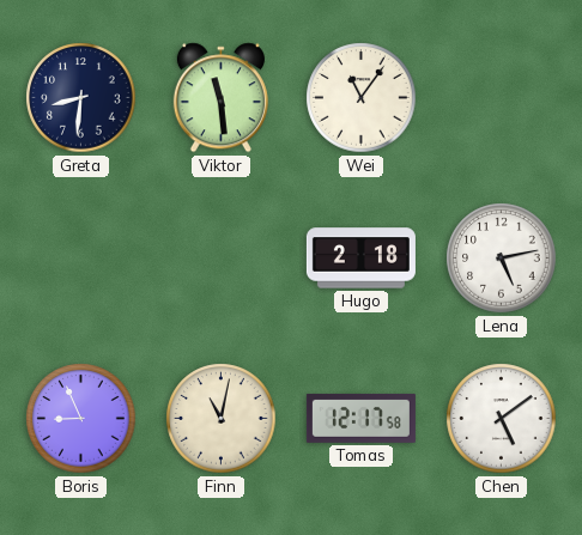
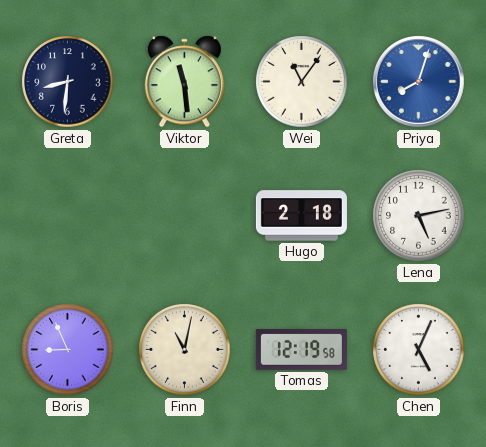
Priya: none -> 8:03 (419, 82)
Tomas: 12:17 -> 12:19 (301, 349)
Chen: 5:09 -> 5:04 (419, 350)
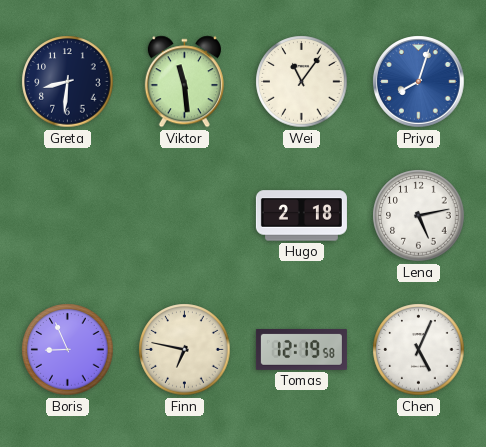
Finn: 11:02 -> 6:47 (185, 350)
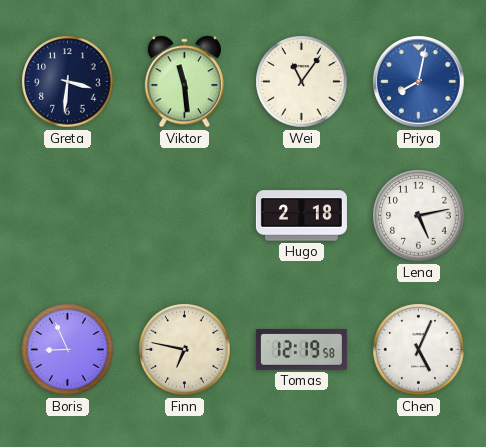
Greta: 8:31 -> 3:31 (68, 82)
Priya: 8:03 -> 8:02 (419, 82)
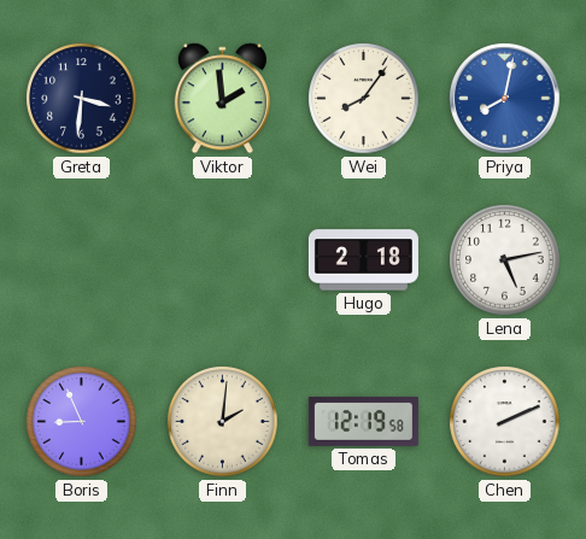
Viktor: 11:29 -> 1:59 (222, 99)
Wei: 11:06 -> 8:06 (364, 99)
Finn: 6:47 -> 2:01 (223, 422)
Chen: 5:04 -> 2:11 (505, 422)
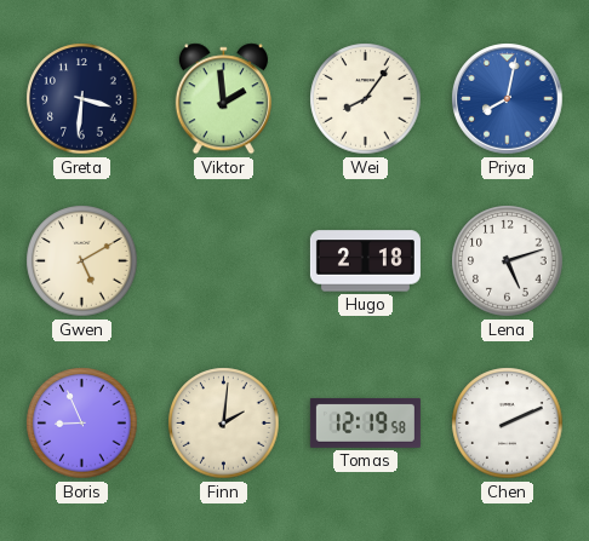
Gwen: none -> 5:10 (82, 261)
Lena: 5:13 -> 5:12 (508, 261)
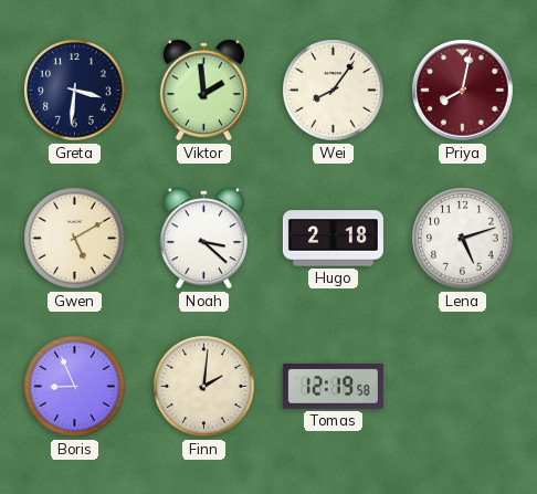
Priya dial: blue -> burgundy (463, 91)
Noah: none -> 3:22 (203, 239)
Chen: 2:11 -> none (508, 424)
